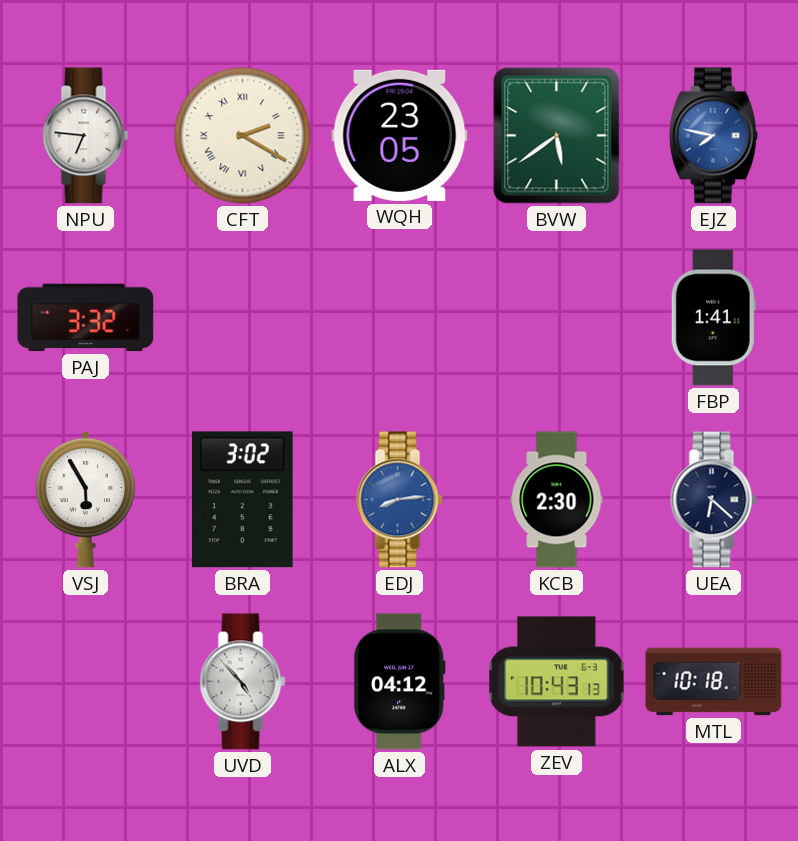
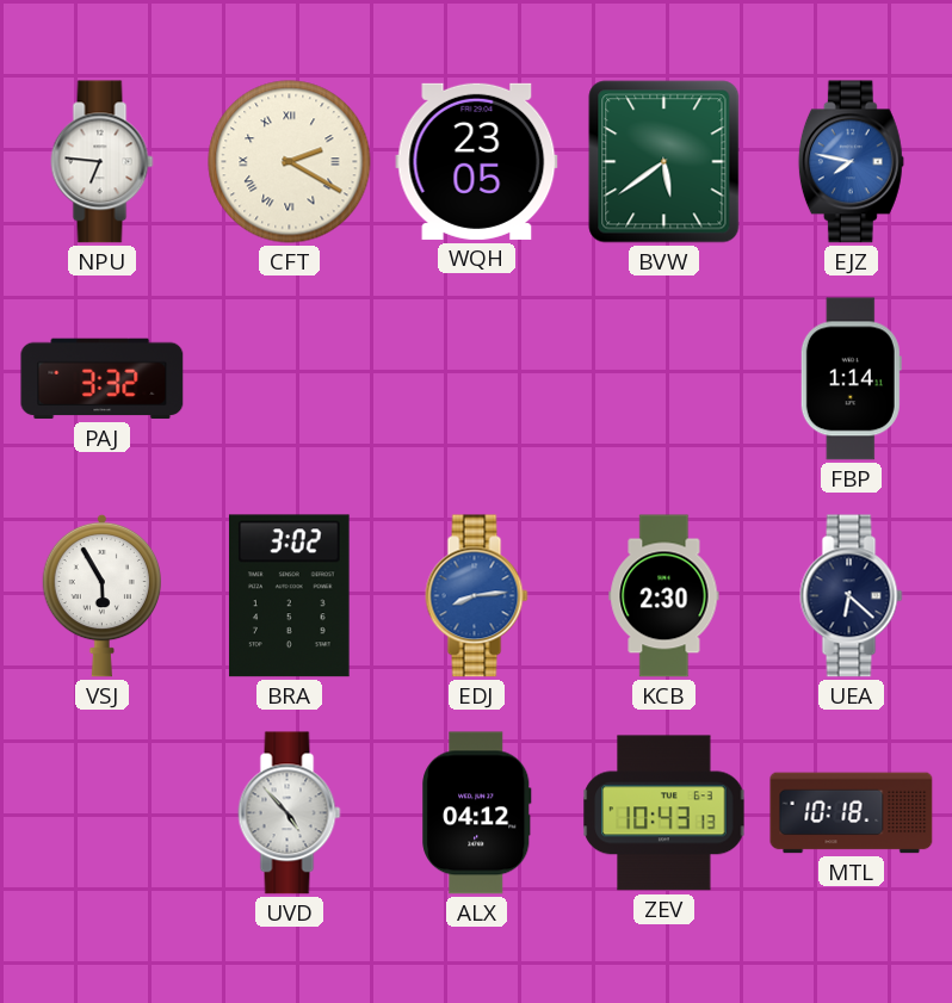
FBP: 1:41 -> 1:14 (851, 379)
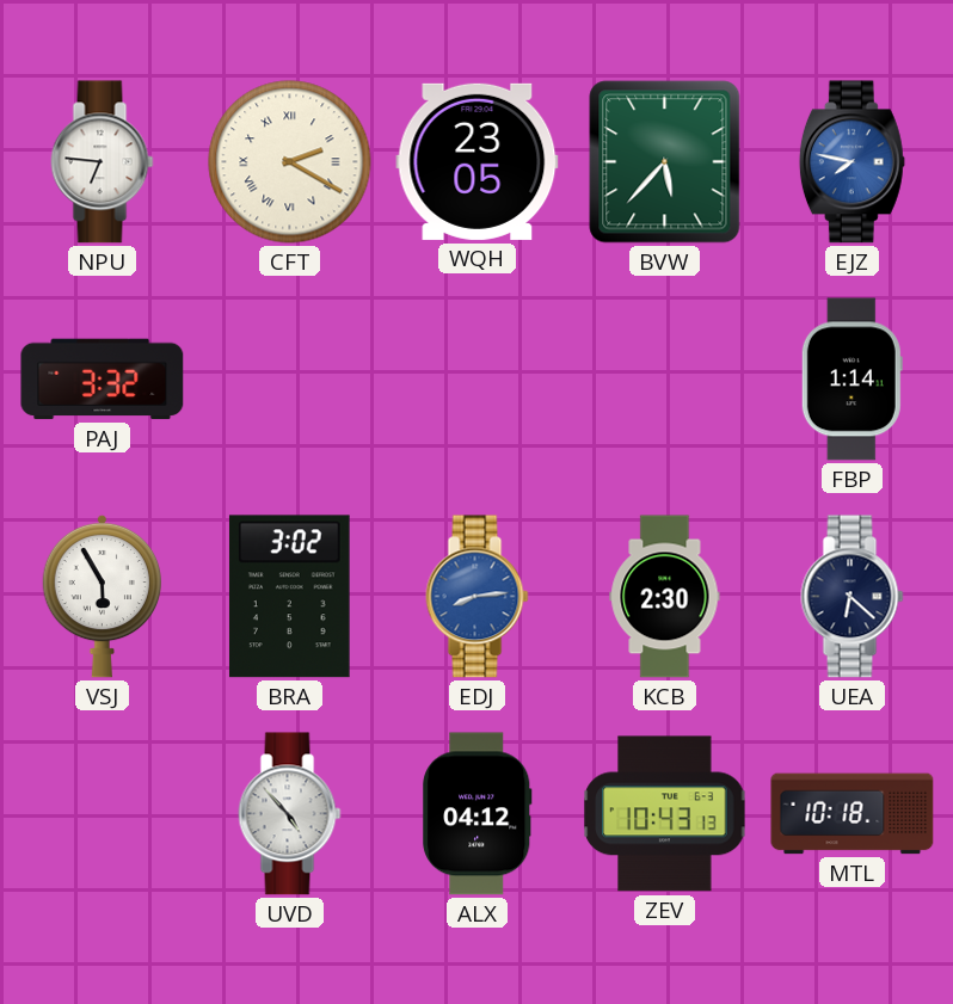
BVW: 5:39 -> 5:37 (665, 162)
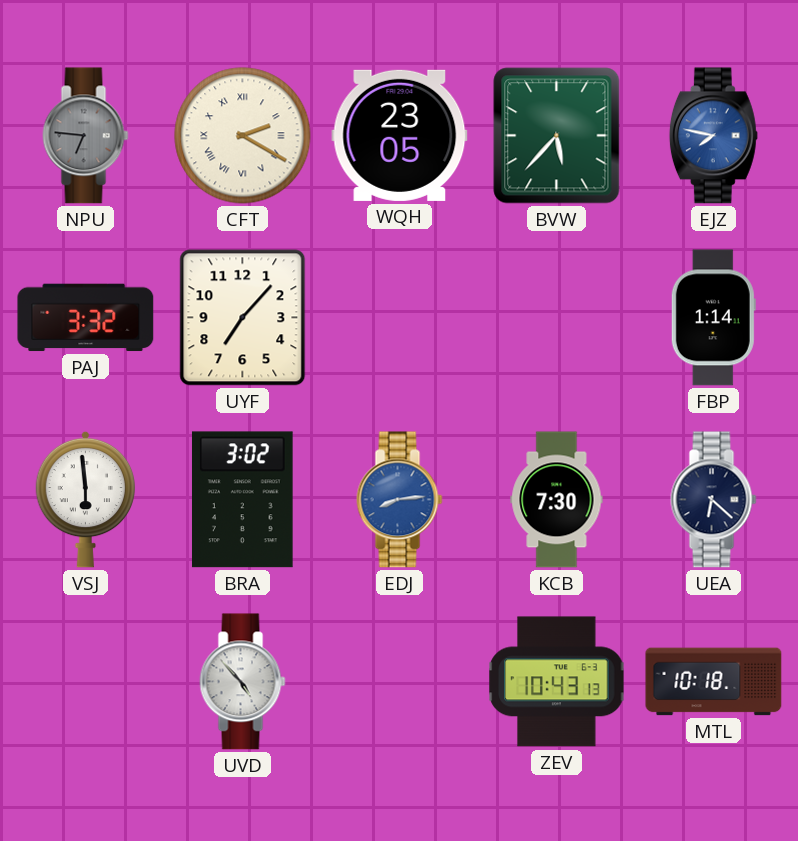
NPU dial: white -> grey (86, 136)
UYF: none -> 7:07 (243, 318)
VSJ: 5:55 -> 5:59 (86, 499)
KCB: 2:30 -> 7:30 (557, 500)
ALX: 04:12 -> none (478, 814)
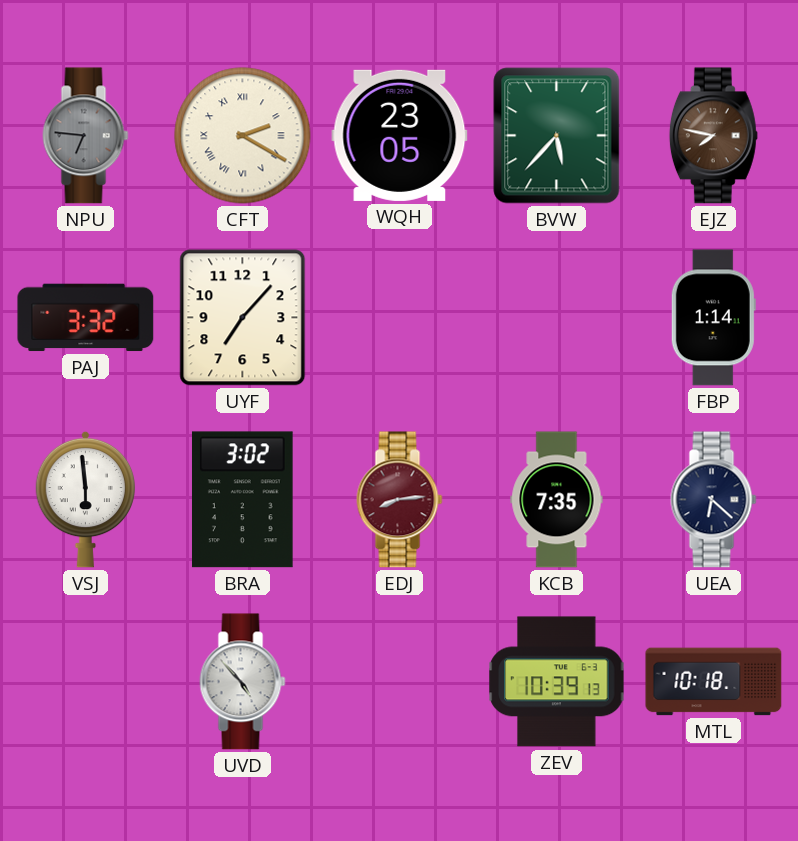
EJZ dial: blue -> brown (713, 136)
EDJ dial: blue -> burgundy (400, 500)
KCB: 7:30 -> 7:35 (557, 500)
ZEV: 10:43 -> 10:39 (557, 682)
